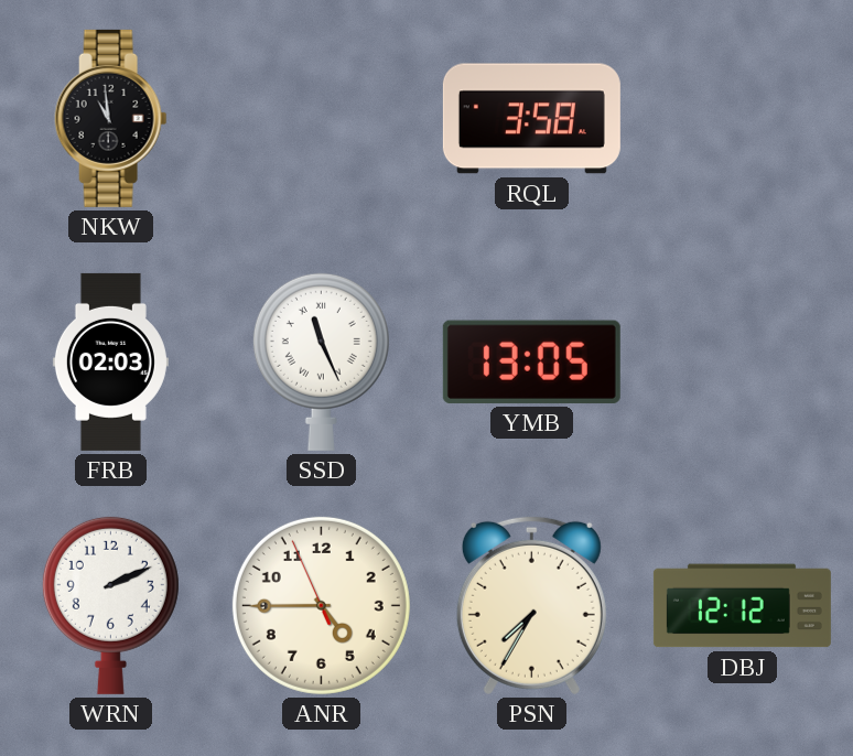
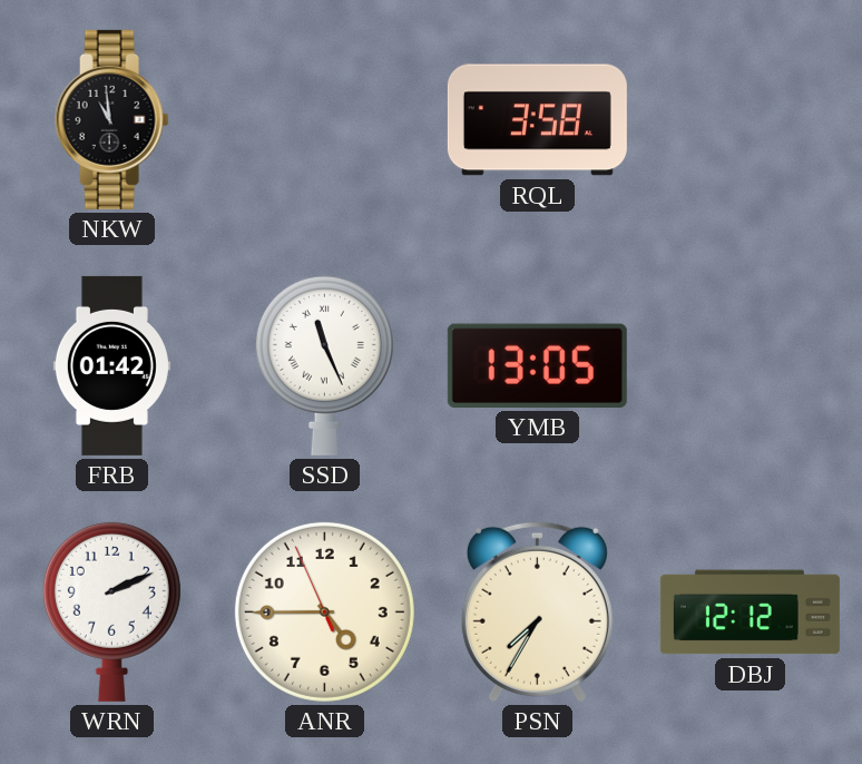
FRB: 02:03 -> 01:42 (111, 365)
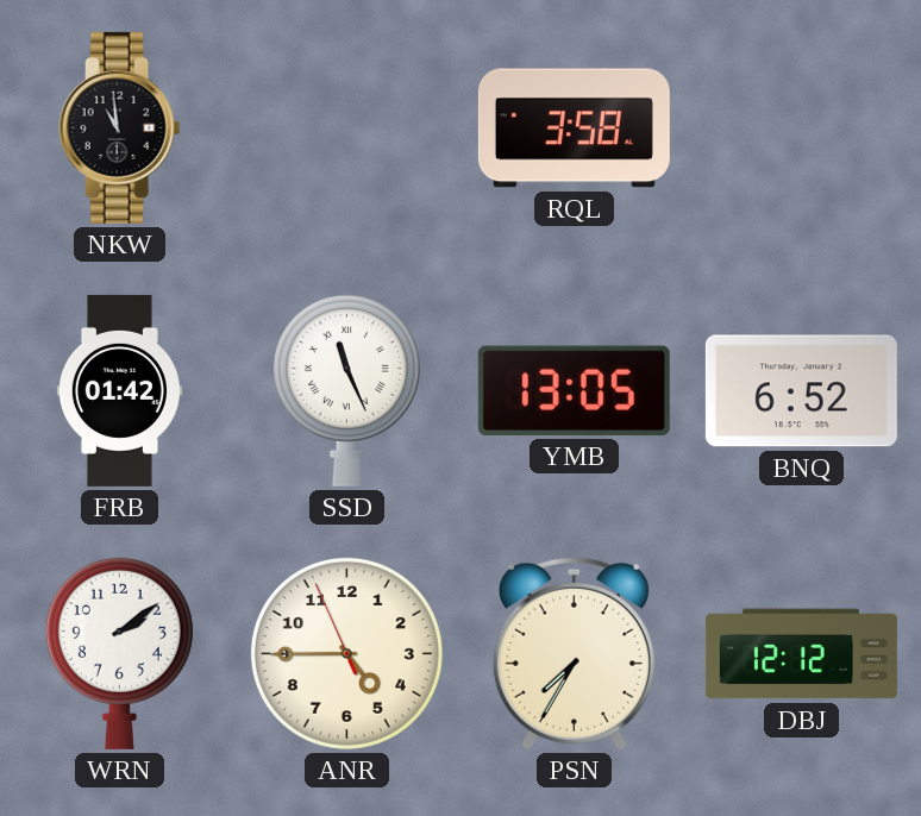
BNQ: none -> 6:52 (801, 391)
WRN: 2:11 -> 2:09 (119, 653)
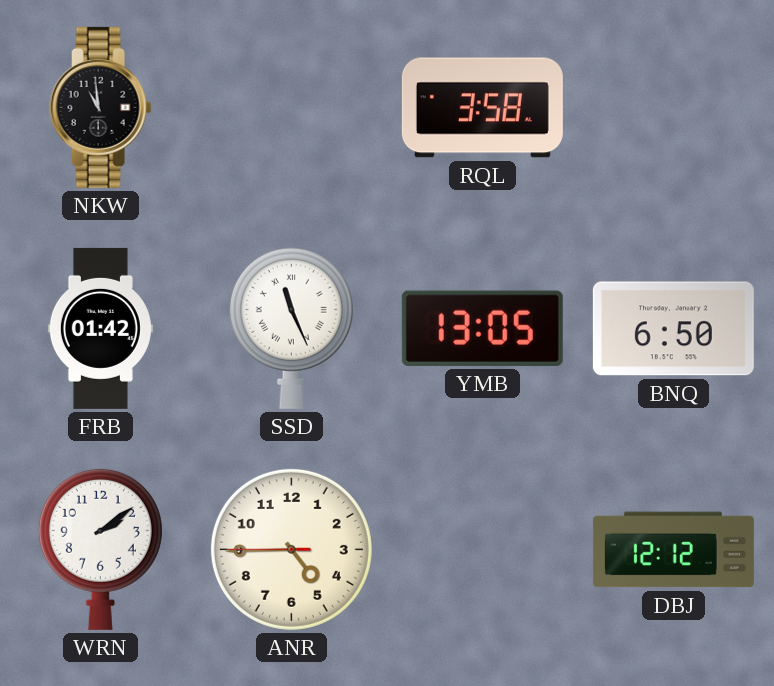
BNQ: 6:52 -> 6:50 (673, 329)
ANR: 4:44:56 -> 4:44:45 (291, 549)
PSN: 7:35 -> none (574, 653)
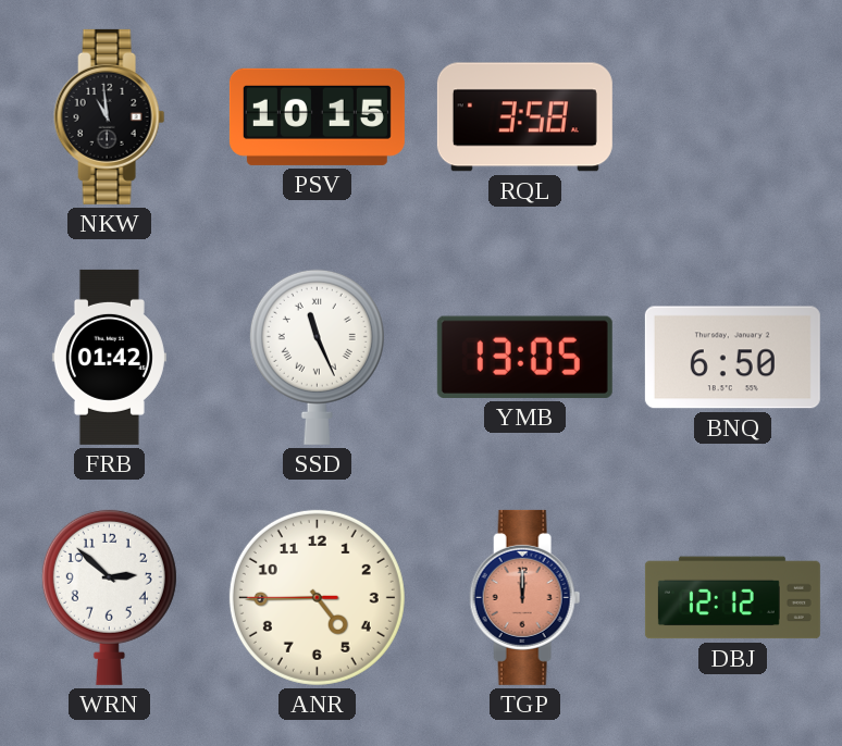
PSV: none -> 10:15 (317, 116)
WRN: 2:09 -> 2:52 (109, 597)
TGP: none -> 12:00 (525, 597)
